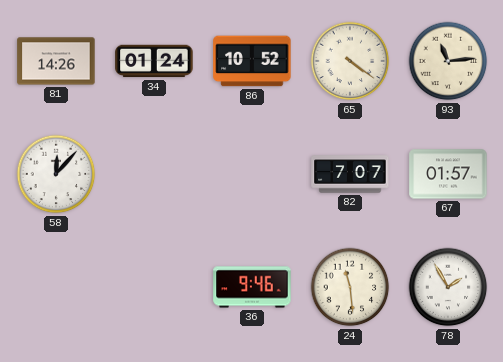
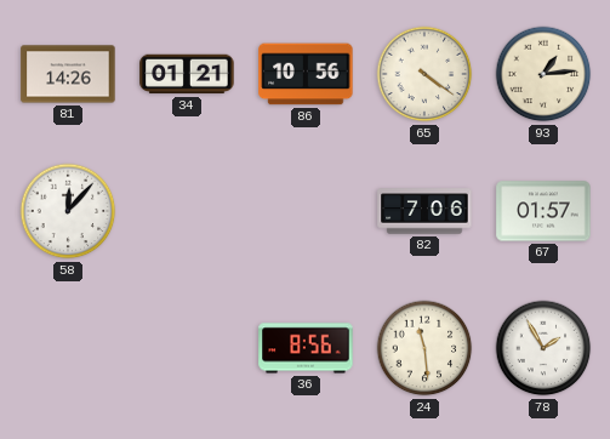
34: 01:24 -> 01:21 (187, 74)
86: 10:52 -> 10:56 (306, 74)
93: 11:14 -> 1:14 (543, 74)
82: 7:07 -> 7:06 (424, 211)
36: 9:46 -> 8:56 (306, 348)
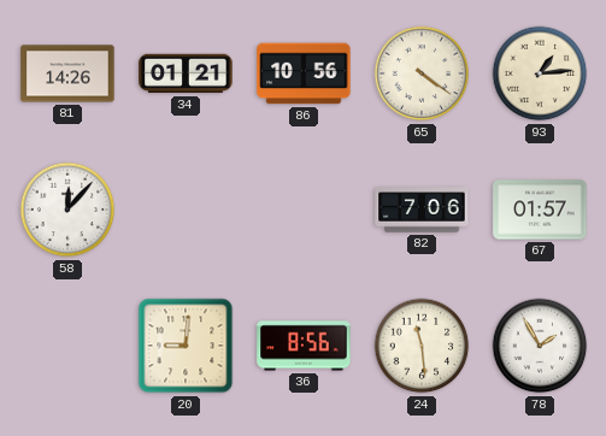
20: none -> 9:01 (186, 346)
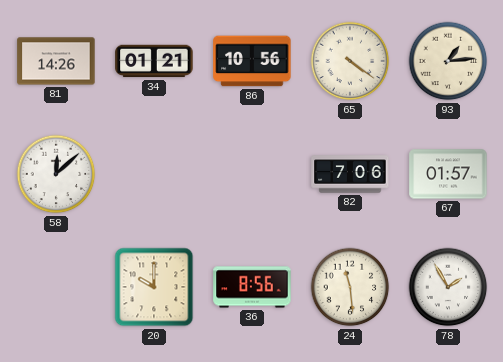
58: 12:07 -> 12:08 (56, 174)
20: 9:01 -> 10:00 (154, 287)
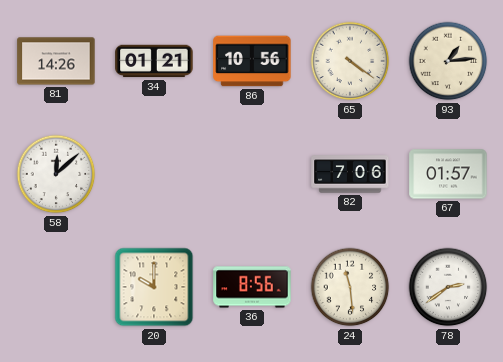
78: 1:55 -> 2:39 (448, 287)
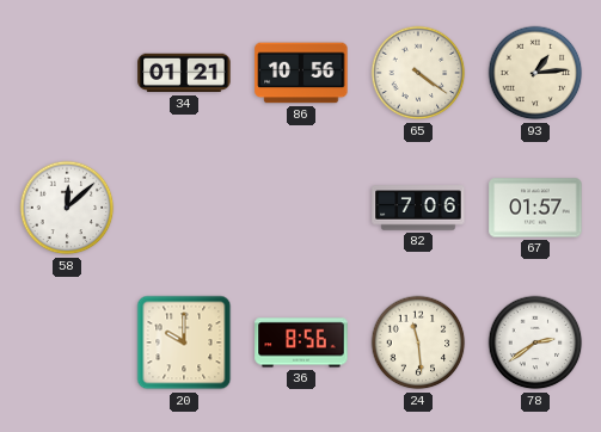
81: 14:26 -> none (56, 61)
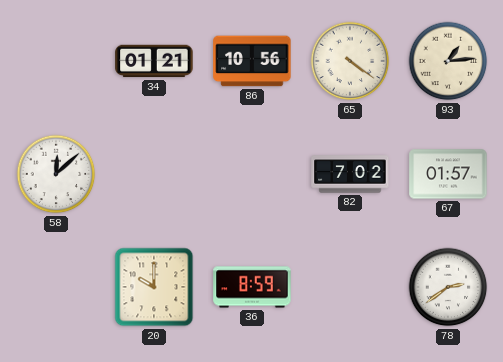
82: 7:06 -> 7:02 (350, 174)
36: 8:56 -> 8:59 (252, 287)
24: 11:29 -> none (418, 342)
